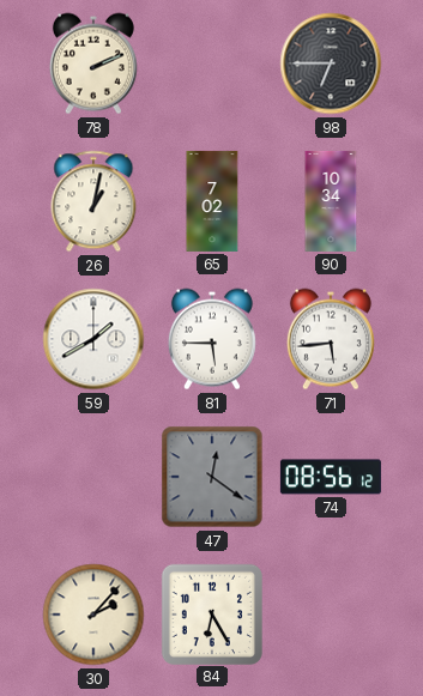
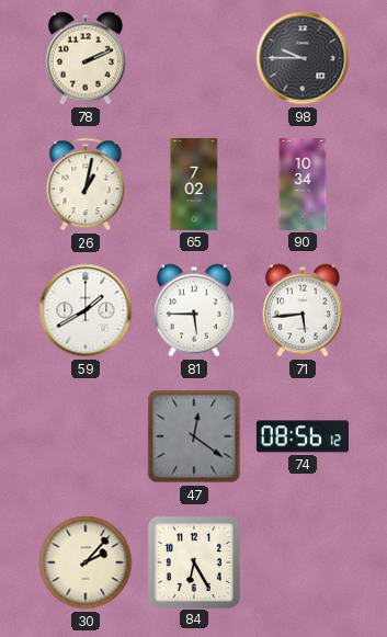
98: 6:45 -> 9:45 (303, 58)
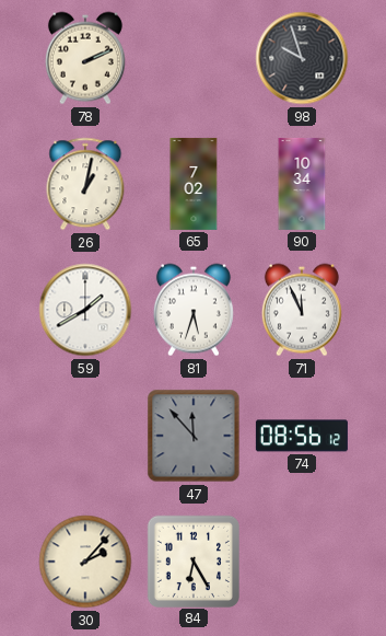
98: 9:45 -> 9:57 (302, 58)
81: 5:45 -> 5:33 (194, 310)
71: 5:44 -> 11:56 (302, 310)
47: 12:21 -> 11:53 (194, 436)
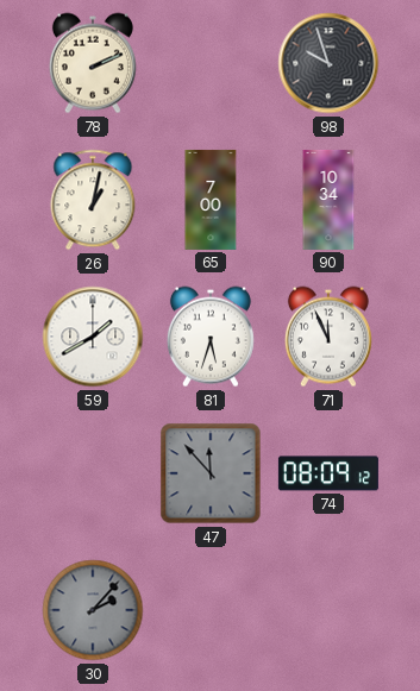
65: 7:02 -> 7:00 (211, 200)
74: 08:56 -> 08:09 (328, 473)
30 dial: cream -> grey (93, 610)
84: 6:25 -> none (192, 560)
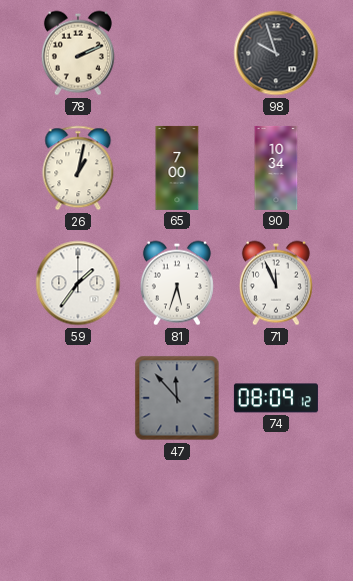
59: 1:40 -> 1:36 (78, 283)
30: 2:07 -> none (93, 610)
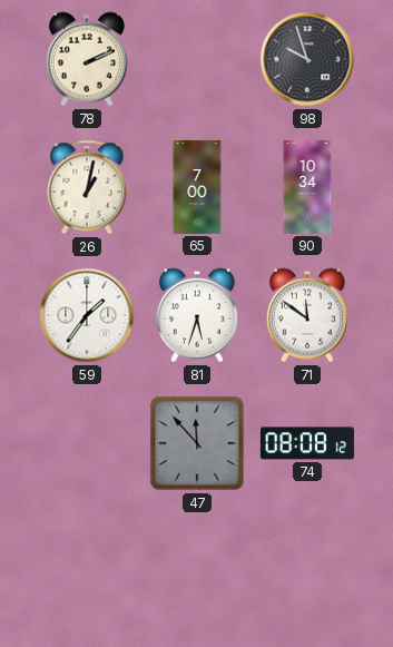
71: 11:56 -> 11:51 (307, 315)
74: 08:09 -> 08:08 (307, 443)
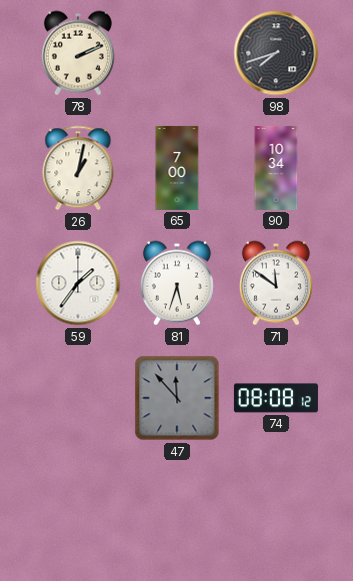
98: 9:57 -> 7:42 (276, 53)
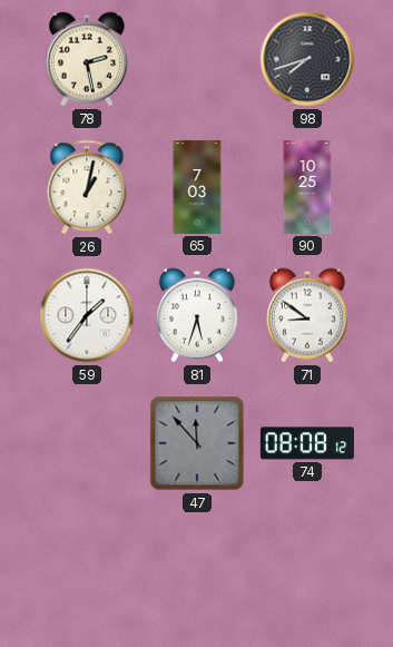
78: 2:11 -> 2:28 (87, 59)
65: 7:00 -> 7:03 (197, 187)
90: 10:34 -> 10:25 (307, 187)
71: 11:51 -> 8:51 (307, 315)
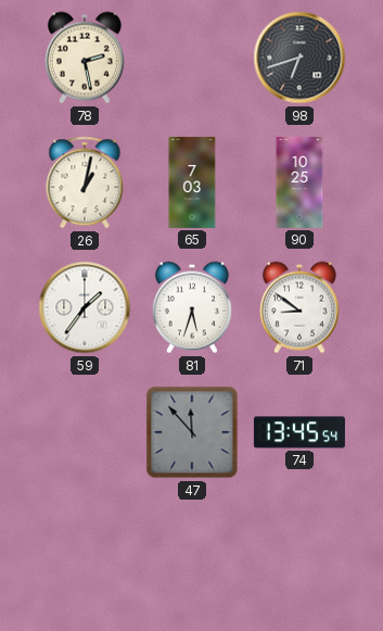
98: 7:42 -> 6:42 (299, 58)
74: 08:08 -> 13:45 (299, 432)
